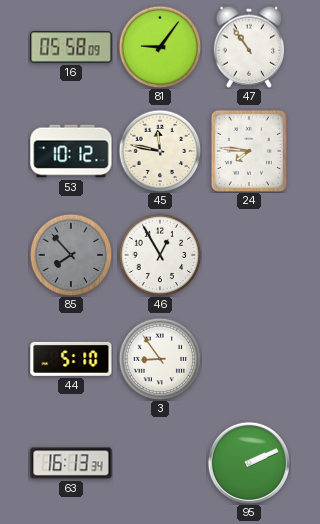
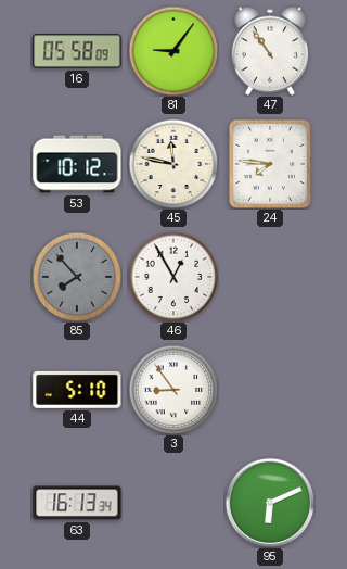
95: 2:11 -> 6:11 (269, 502)
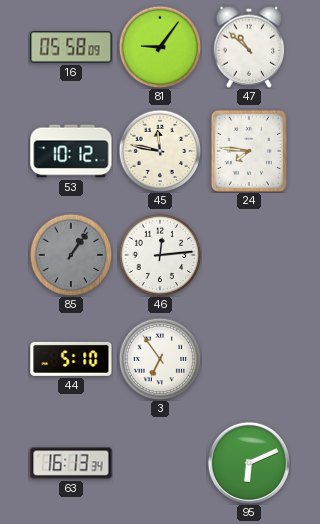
47: 10:54 -> 10:52 (249, 47)
85: 7:53 -> 1:06 (71, 255)
46: 12:55 -> 12:14 (160, 255)
3: 8:54 -> 6:54 (160, 359)
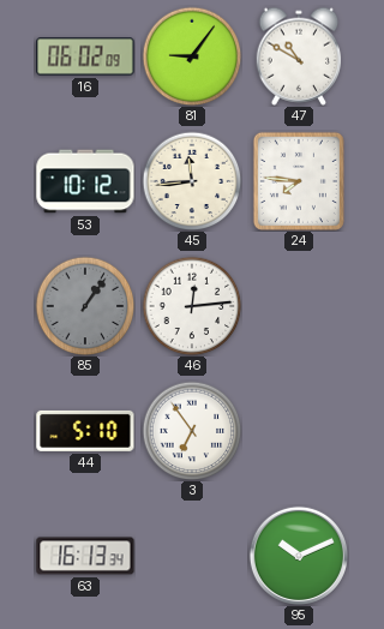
16: 05:58 -> 06:02 (85, 56)
47: 10:52 -> 10:50 (299, 56)
45: 11:47 -> 11:44 (192, 181)
95: 6:11 -> 10:11 (298, 555)
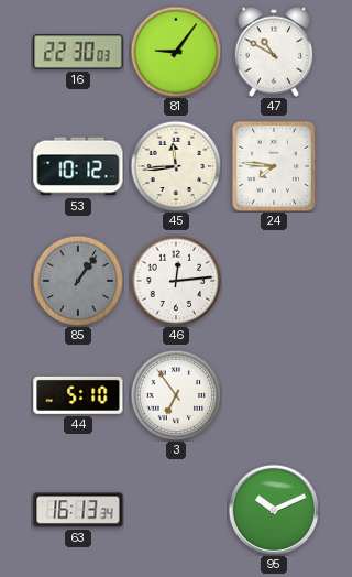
16: 06:02 -> 22:30 (78, 52)
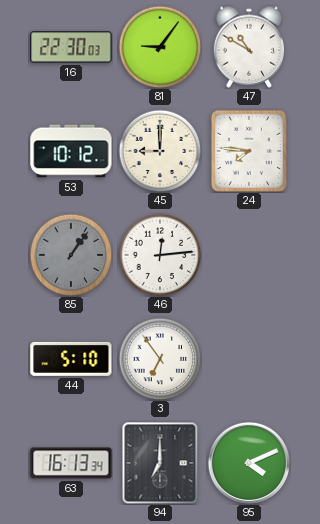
45: 11:44 -> 9:00 (160, 151)
94: none -> 7:00 (160, 463)
95: 10:11 -> 4:11 (248, 462)
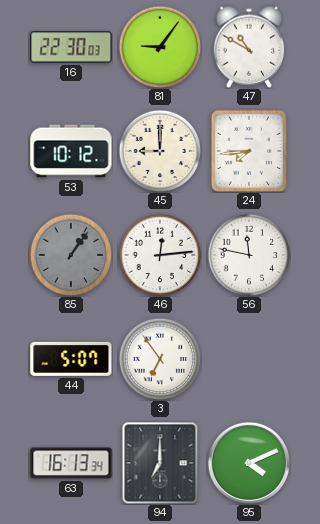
24: 7:46 -> 7:44 (249, 151)
56: none -> 11:47 (249, 255)
44: 5:10 -> 5:07 (71, 359)
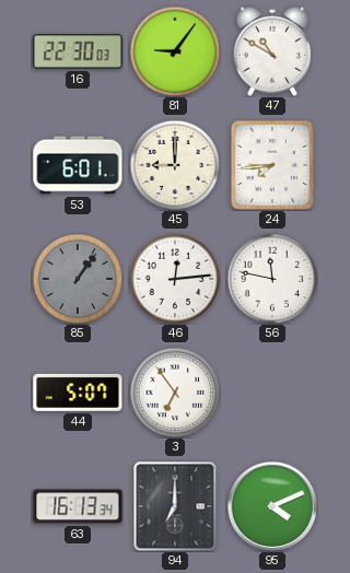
53: 10:12 -> 6:01 (78, 165)
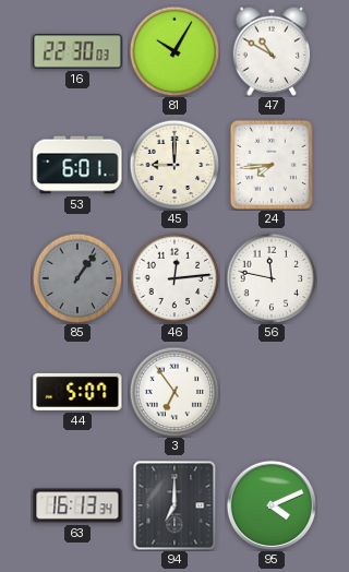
81: 9:06 -> 10:05 (174, 51)
